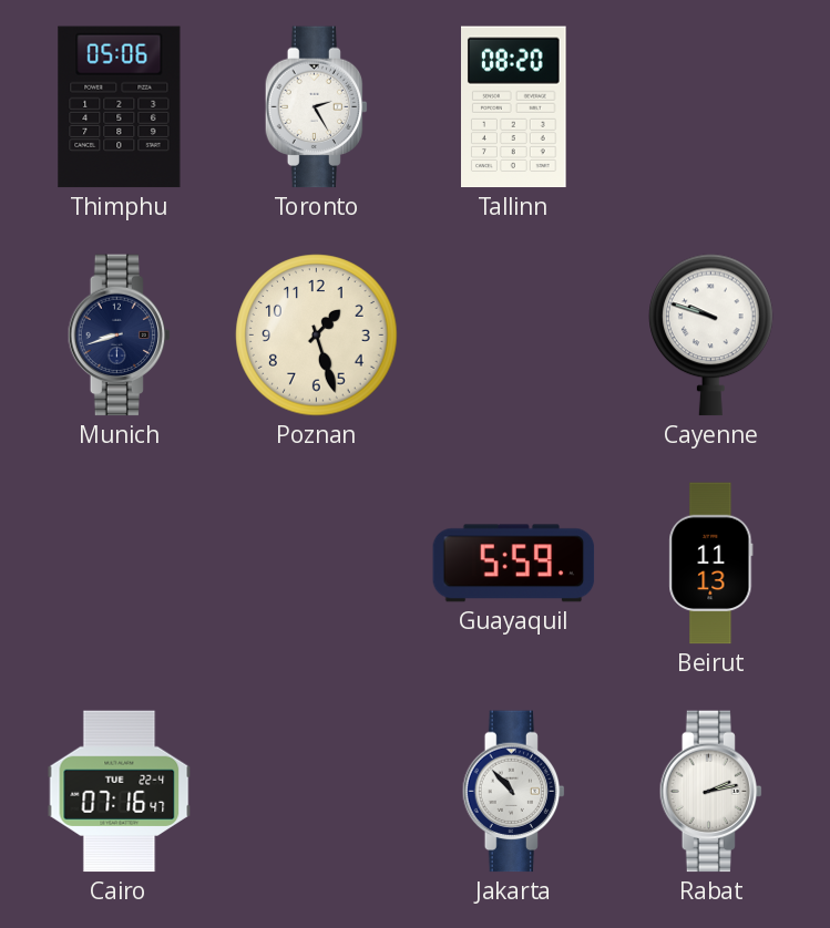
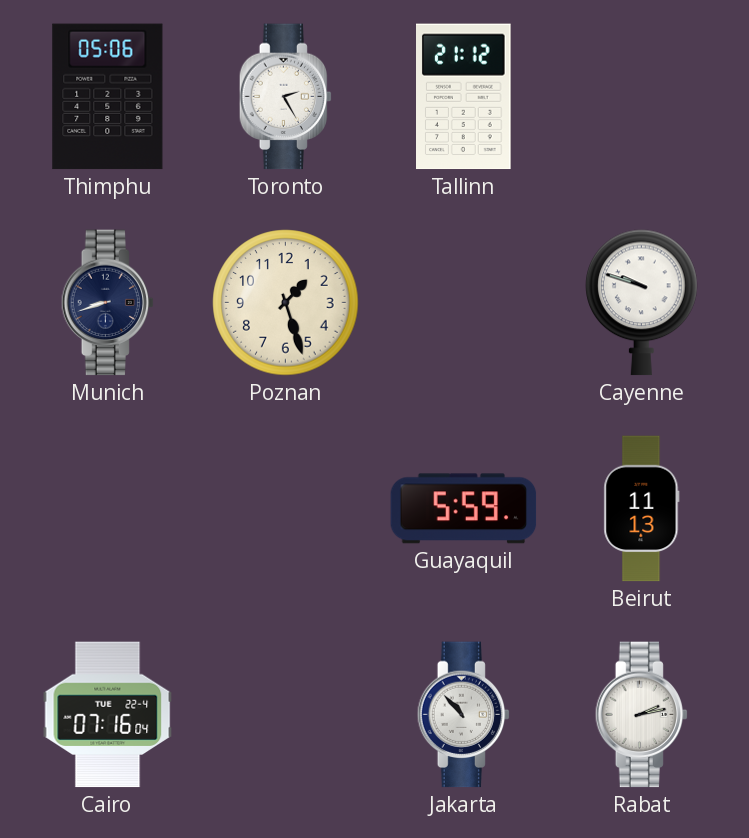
Tallinn: 08:20 -> 21:12 (464, 97)
Cairo: 07:16:47 -> 07:16:04 (108, 715)
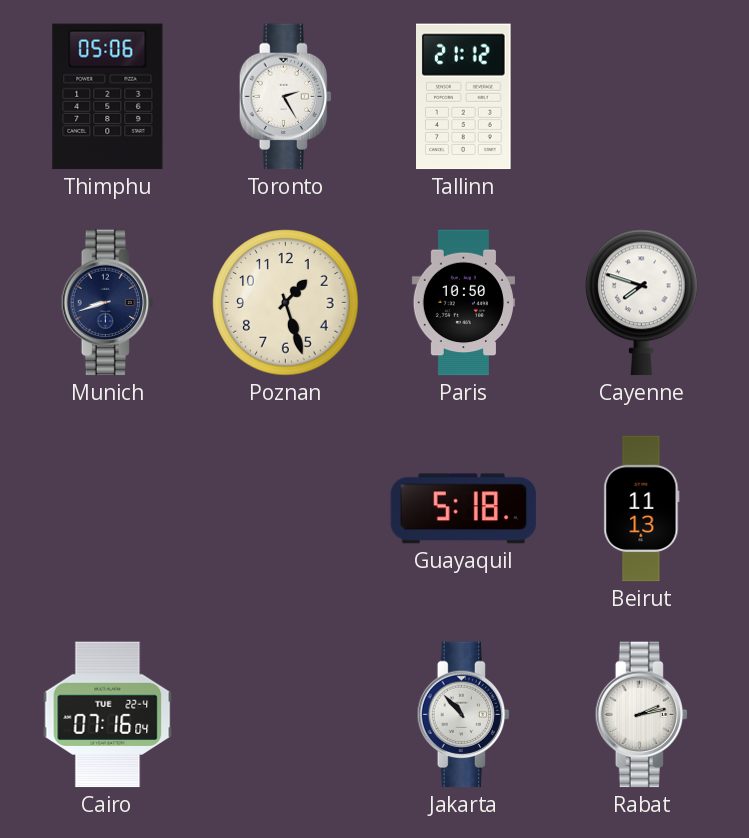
Paris: none -> 10:50 (463, 303)
Cayenne: 9:48 -> 7:48 (642, 303)
Guayaquil: 5:59 -> 5:18 (464, 509)
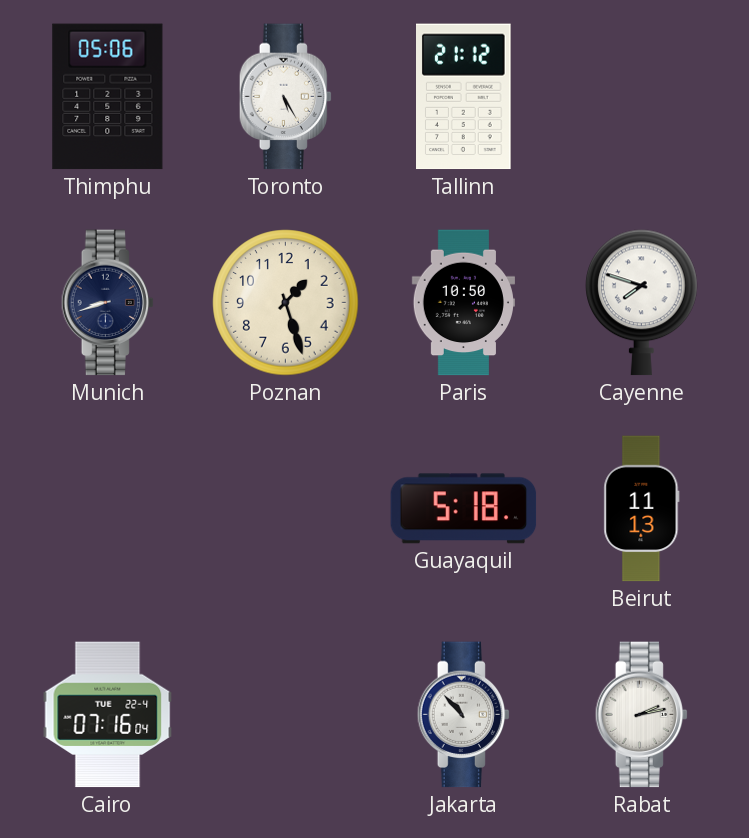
Toronto: 2:25 -> 5:25 (286, 97)
